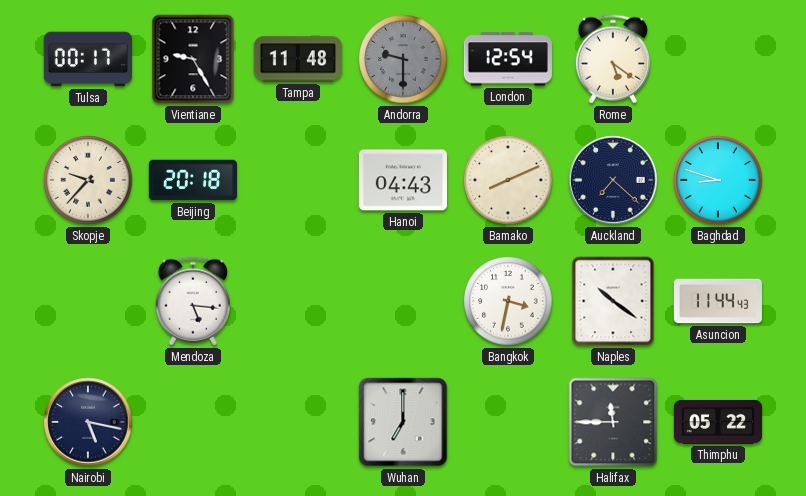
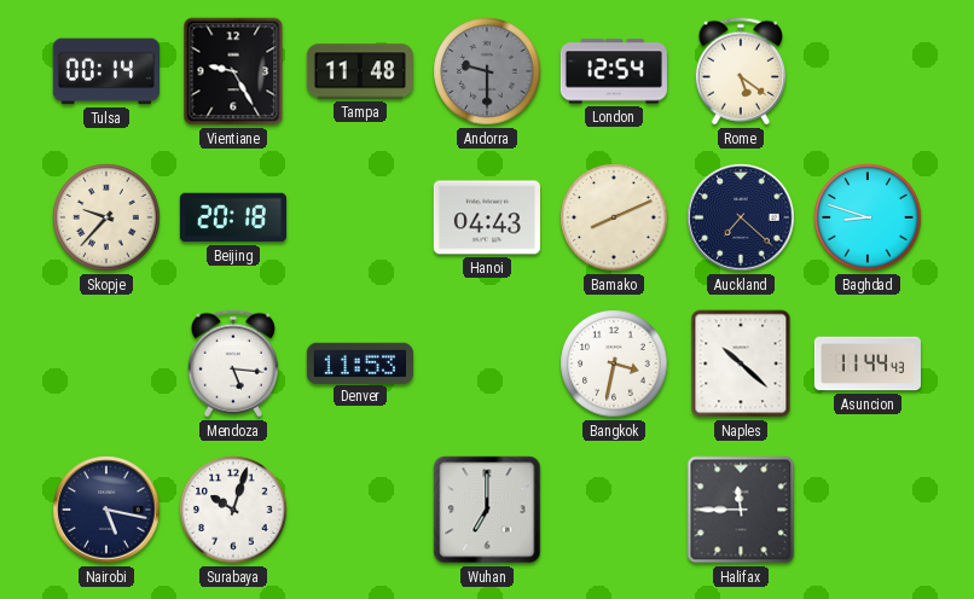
Tulsa: 00:17 -> 00:14 (106, 71)
Denver: none -> 11:53 (360, 362)
Naples: 10:21 -> 10:22 (741, 364)
Surabaya: none -> 10:03 (233, 510)
Thimphu: 05:22 -> none (717, 422)
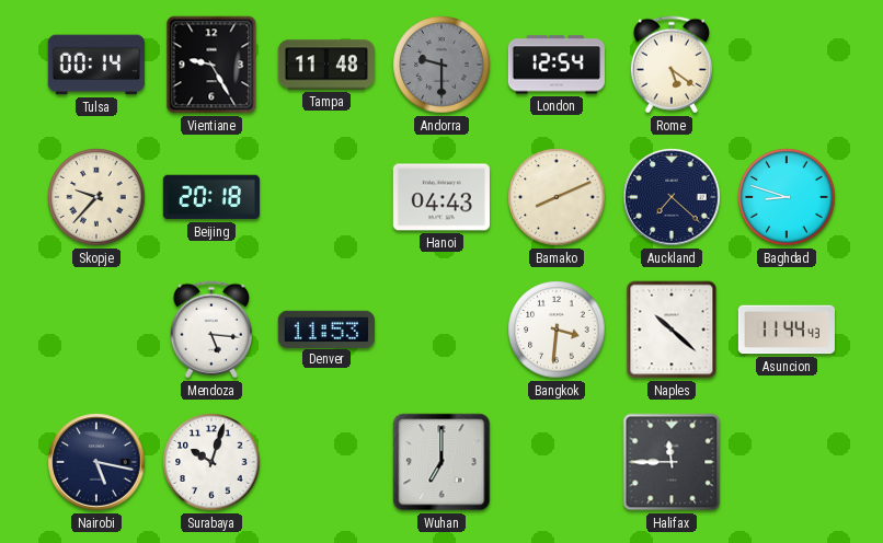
Bangkok: 3:32 -> 3:31 (557, 330)
